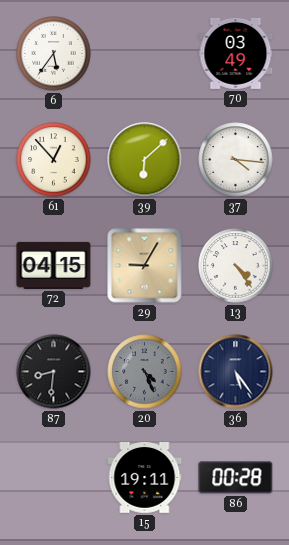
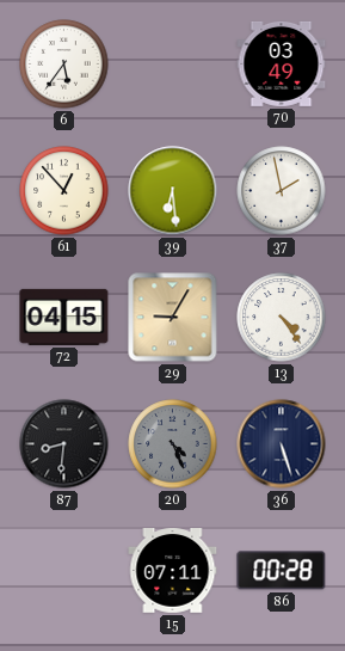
39: 6:08 -> 6:29 (173, 191)
37: 4:16 -> 1:58 (282, 191)
36: 5:24 -> 5:27 (282, 444)
15: 19:11 -> 07:11 (173, 571)
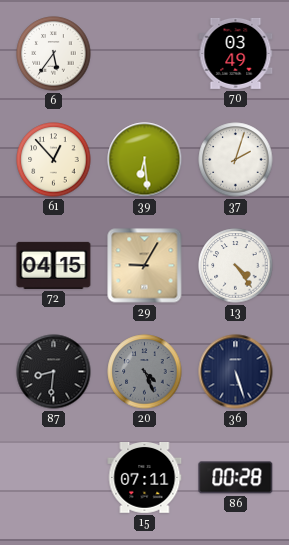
37: 1:58 -> 2:03 (236, 160)
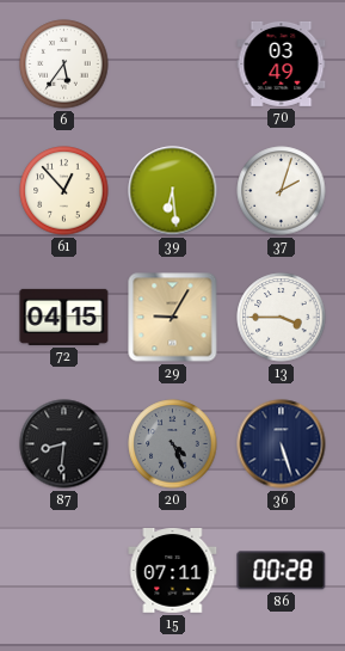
13: 4:24 -> 3:45 (282, 318)
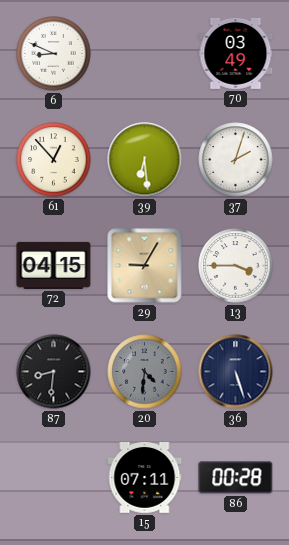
6: 5:36 -> 8:49 (54, 54)
20: 4:26 -> 4:31 (145, 372)
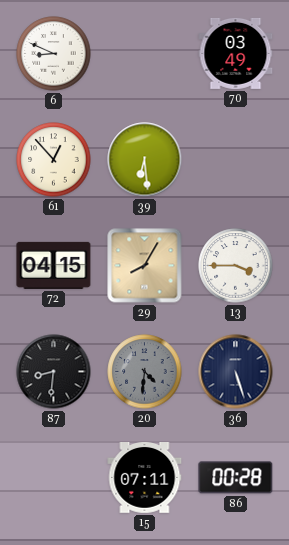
37: 2:03 -> none (236, 160)
29: 9:05 -> 8:05 (145, 266)
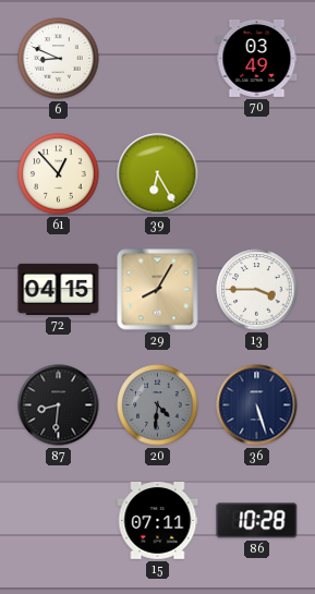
39: 6:29 -> 6:25 (158, 174)
86: 00:28 -> 10:28 (257, 521)
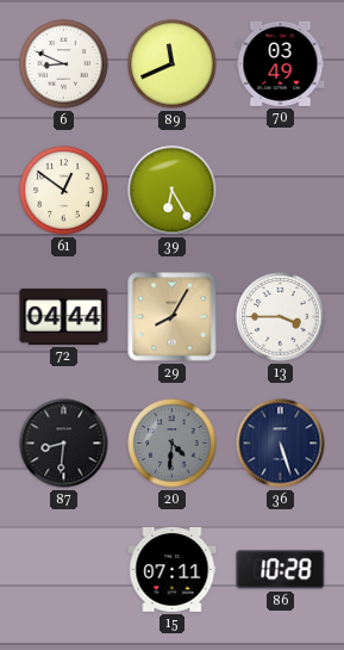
89: none -> 11:41 (173, 64)
61: 12:53 -> 12:51 (64, 191)
72: 04:15 -> 04:44 (64, 316)
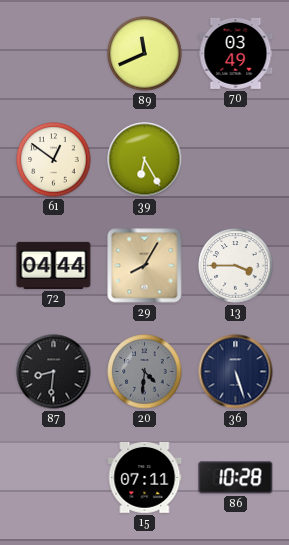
6: 8:49 -> none (64, 64)
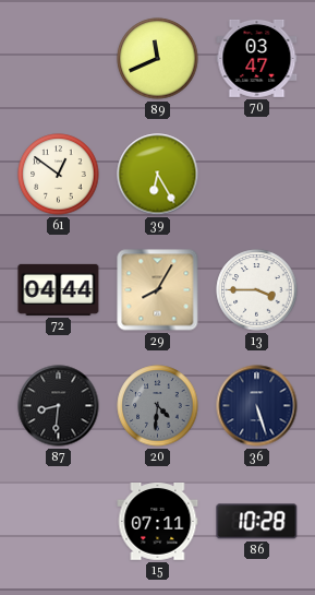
70: 03:49 -> 03:47 (257, 58)
